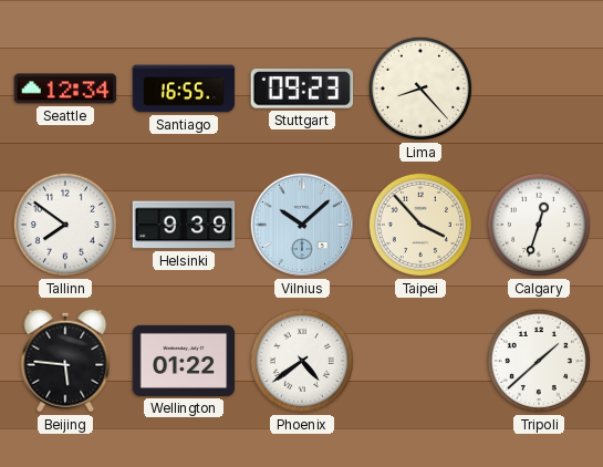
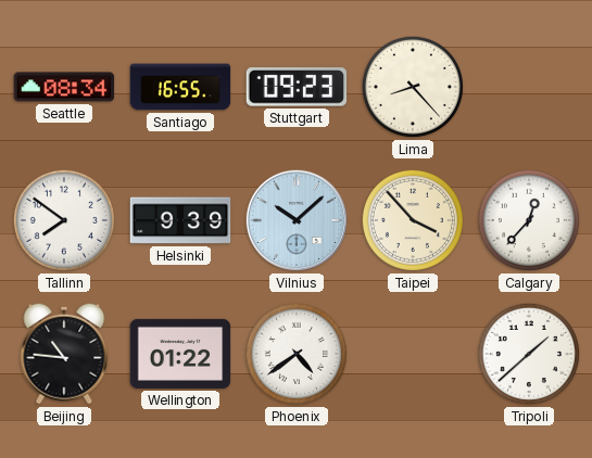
Seattle: 12:34 -> 08:34 (64, 87)
Calgary: 12:33 -> 12:37 (529, 220)
Beijing: 5:46 -> 10:46 (64, 354)
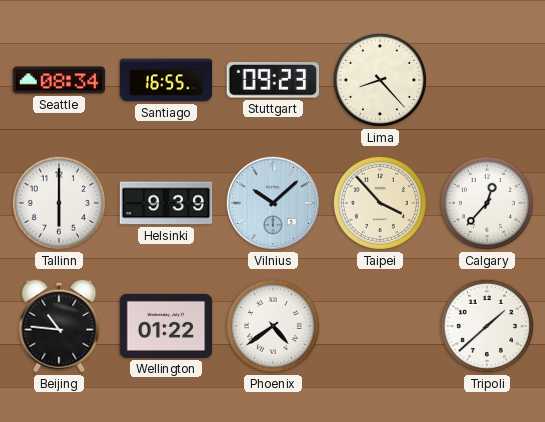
Tallinn: 7:51 -> 6:00 (59, 203)
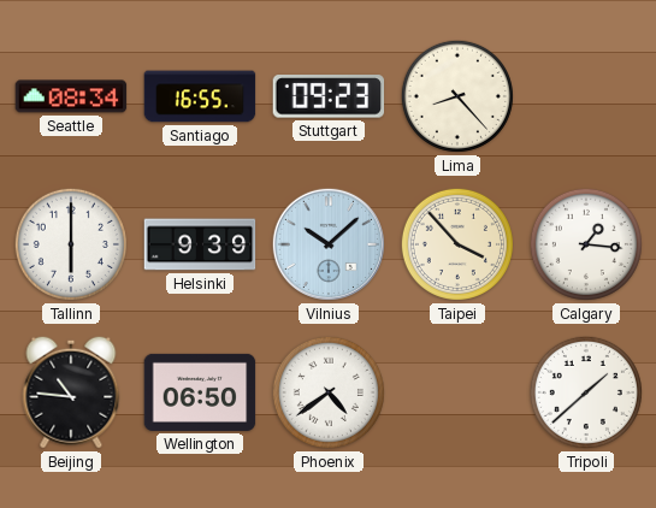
Calgary: 12:37 -> 1:16 (586, 244)
Wellington: 01:22 -> 06:50 (200, 392)
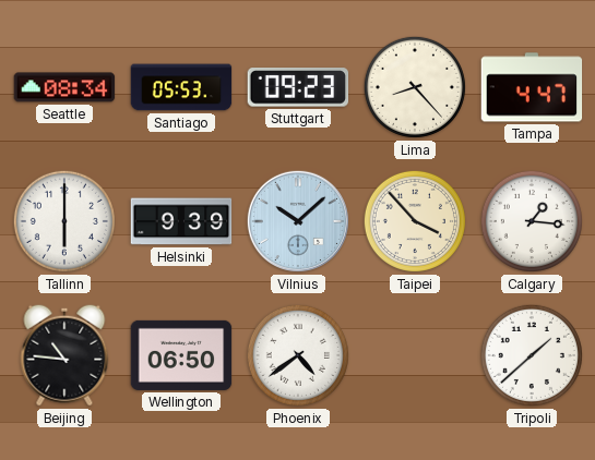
Santiago: 16:55 -> 05:53 (181, 87)
Tampa: none -> 4:47 (532, 87)
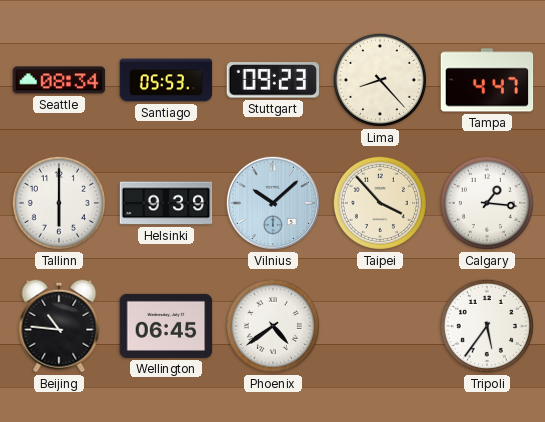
Wellington: 06:50 -> 06:45 (166, 326)
Tripoli: 1:38 -> 5:36 (487, 326)
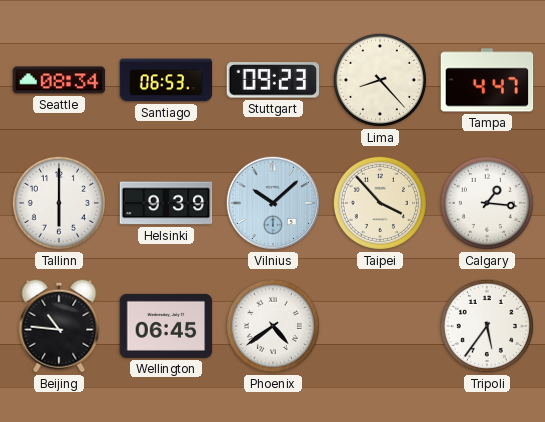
Santiago: 05:53 -> 06:53 (166, 80)
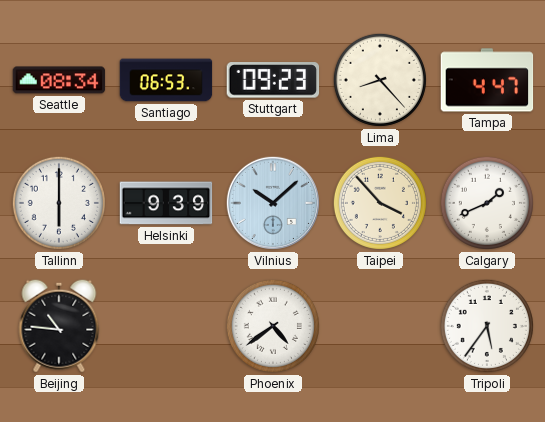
Calgary: 1:16 -> 1:41 (487, 203)
Wellington: 06:45 -> none (166, 326)
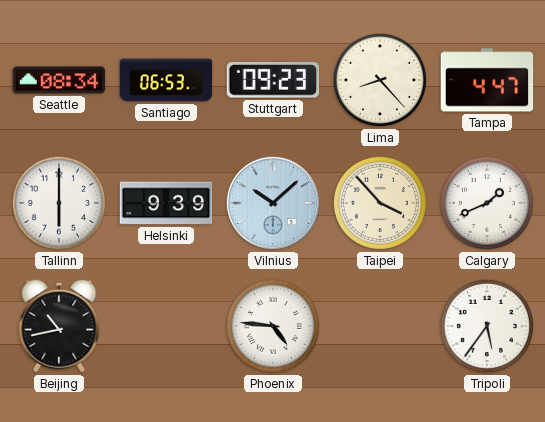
Beijing: 10:46 -> 10:43 (59, 326)
Phoenix: 4:39 -> 4:46 (273, 326)
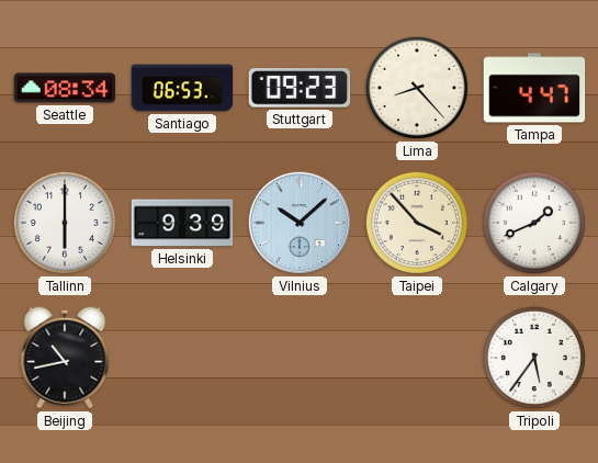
Phoenix: 4:46 -> none (273, 326)
